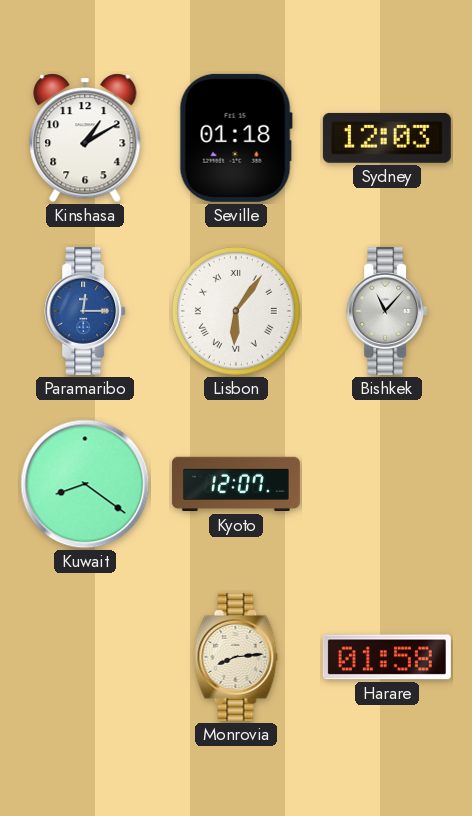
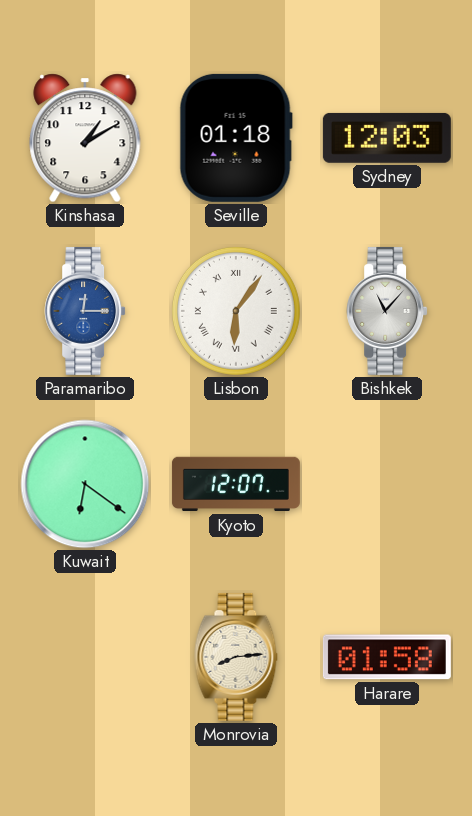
Kuwait: 8:21 -> 6:21 (85, 484)
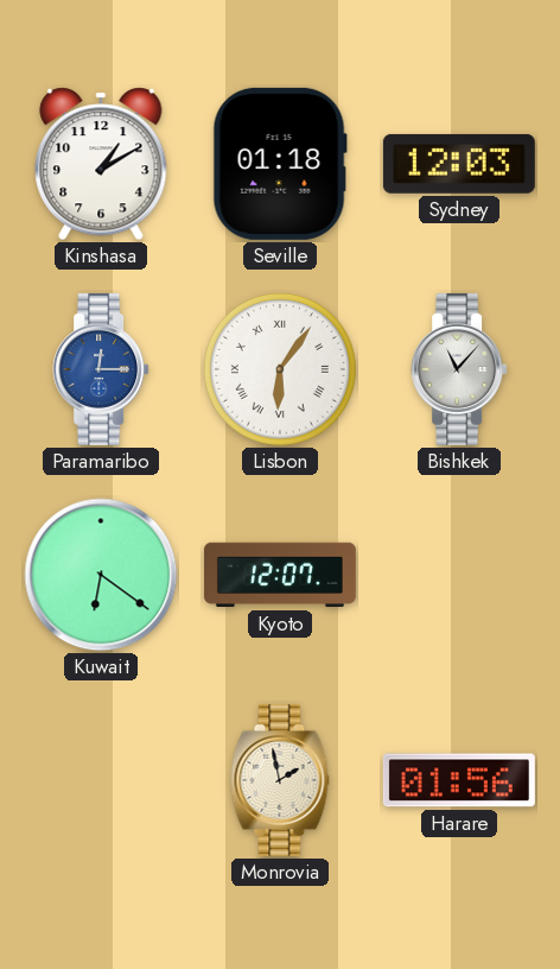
Monrovia: 8:14 -> 1:58 (280, 780)
Harare: 01:58 -> 01:56 (459, 780)
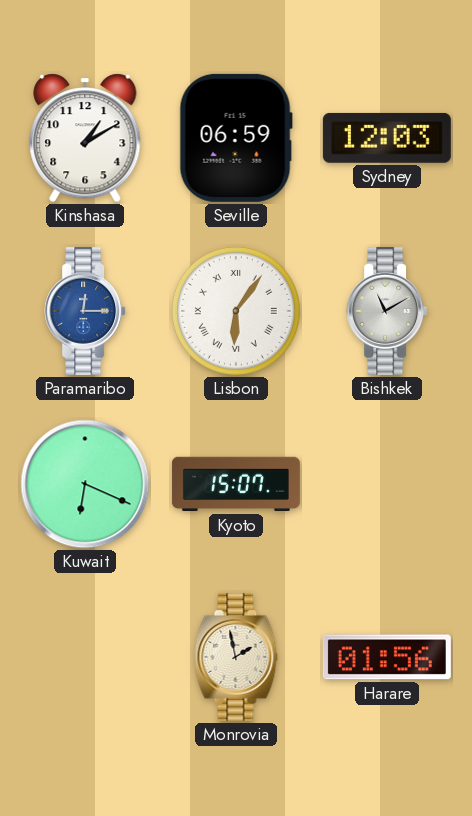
Seville: 01:18 -> 06:59 (236, 138)
Bishkek: 11:07 -> 11:10 (387, 311)
Kuwait: 6:21 -> 6:19 (85, 484)
Kyoto: 12:07 -> 15:07 (236, 484)
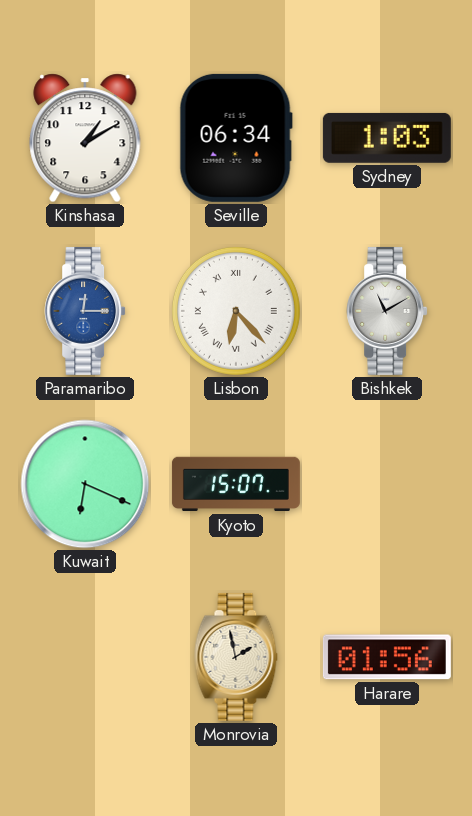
Seville: 06:59 -> 06:34 (236, 138)
Sydney: 12:03 -> 1:03 (387, 138)
Lisbon: 6:06 -> 6:23 (236, 311)
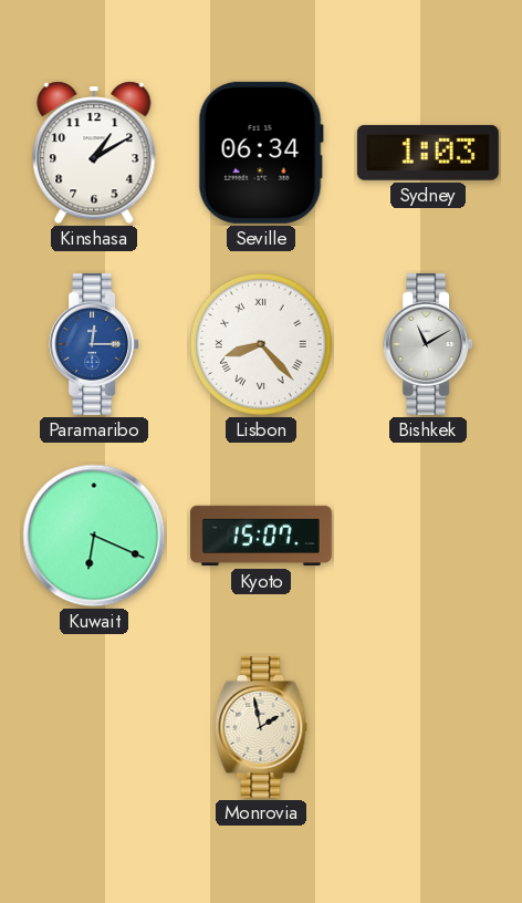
Lisbon: 6:23 -> 8:23 (261, 344)
Harare: 01:56 -> none (387, 657)
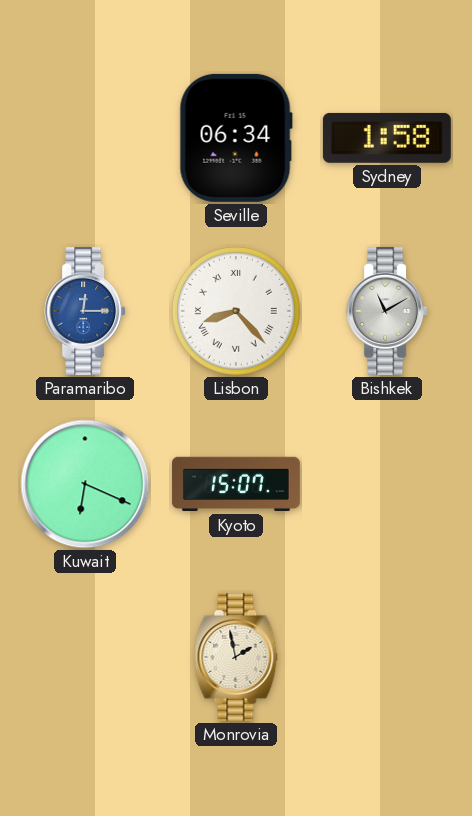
Kinshasa: 1:10 -> none (94, 153)
Sydney: 1:03 -> 1:58 (387, 138)
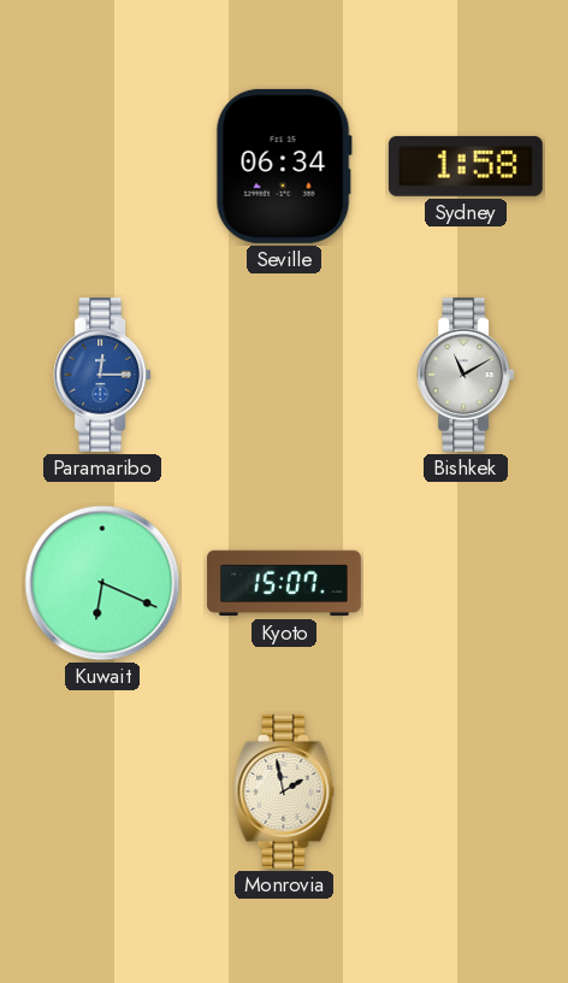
Lisbon: 8:23 -> none (236, 311)
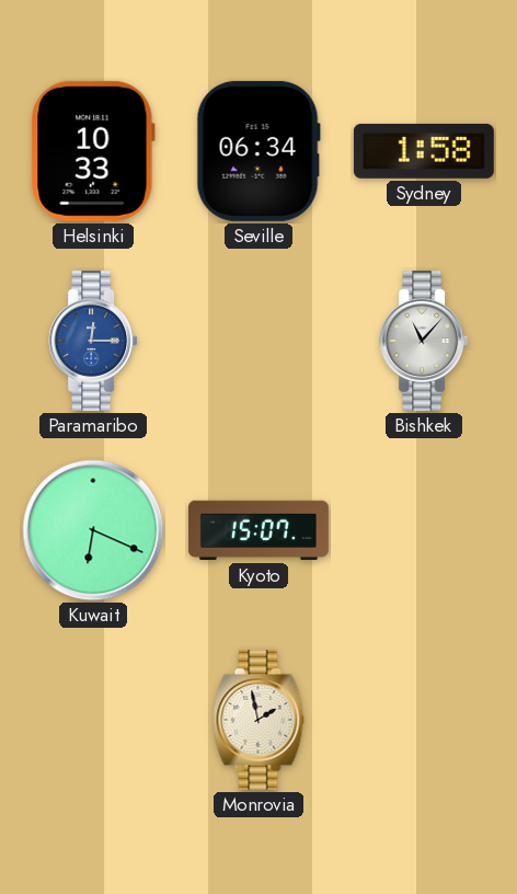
Helsinki: none -> 10:33 (93, 151)
Bishkek: 11:10 -> 11:07 (424, 341)
